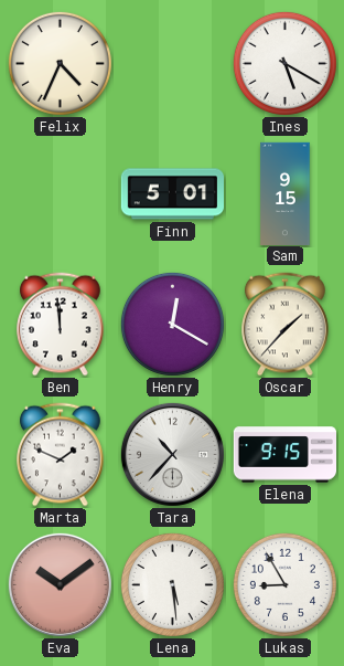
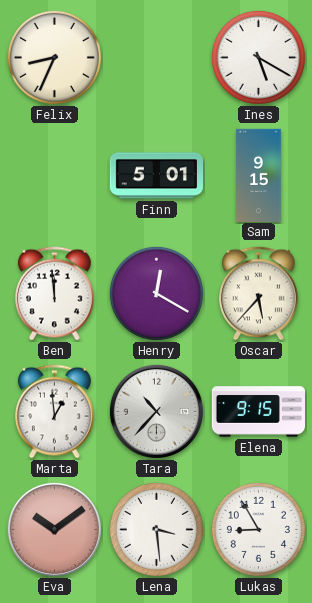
Felix: 4:34 -> 8:34 (54, 57)
Oscar: 1:37 -> 5:37 (259, 294)
Marta: 1:49 -> 12:59 (55, 412)
Lena: 5:29 -> 3:29 (156, 529)
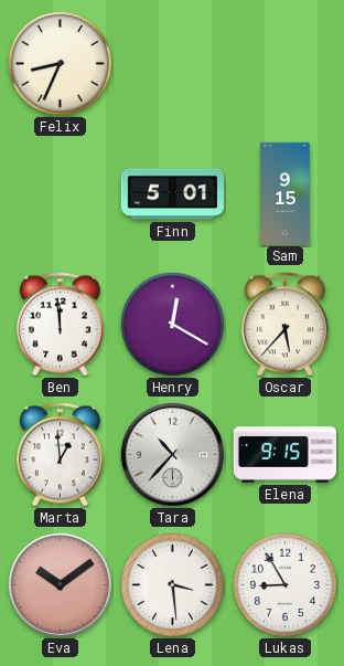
Ines: 5:20 -> none (258, 57)
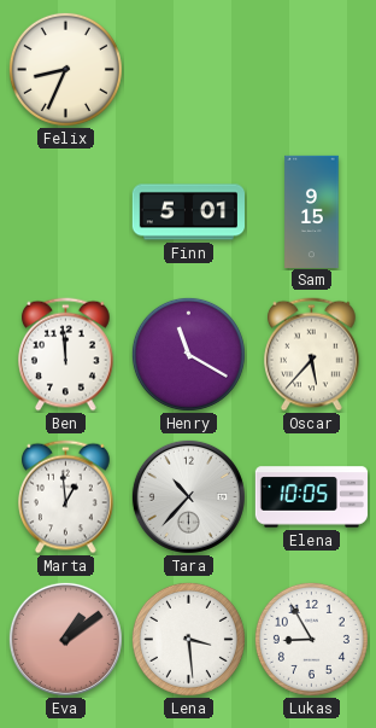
Henry: 12:20 -> 11:20 (188, 354)
Elena: 9:15 -> 10:05 (311, 497)
Eva: 10:09 -> 1:09 (65, 639)
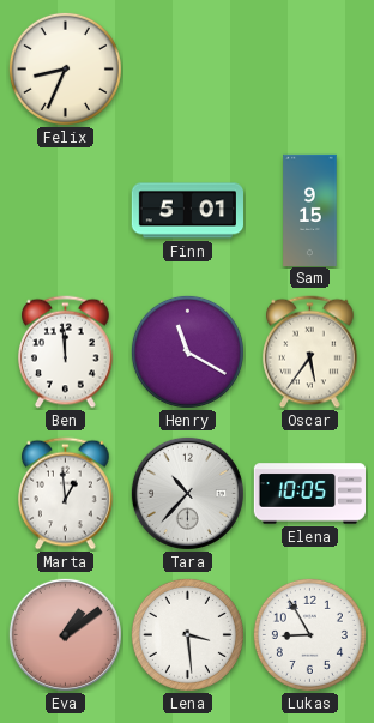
Oscar: 5:37 -> 5:36 (310, 353)
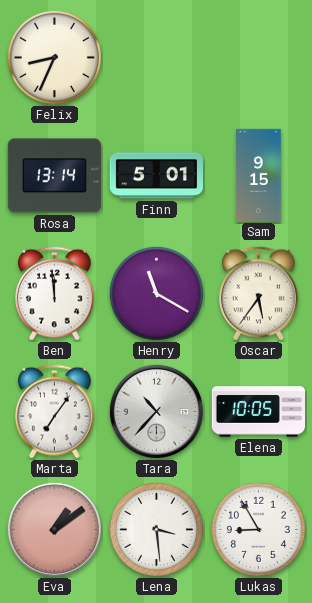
Rosa: none -> 13:14 (54, 176)
Marta: 12:59 -> 7:06 (55, 412)
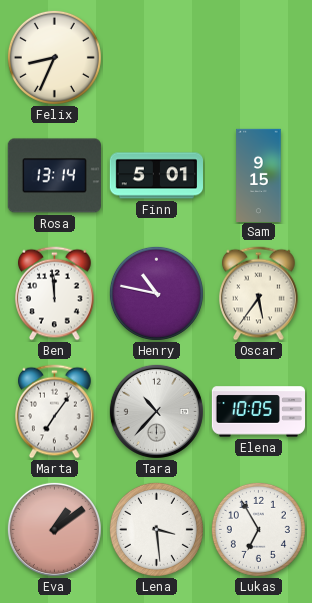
Henry: 11:20 -> 10:47 (156, 293)
Lukas: 8:55 -> 6:55 (258, 529)
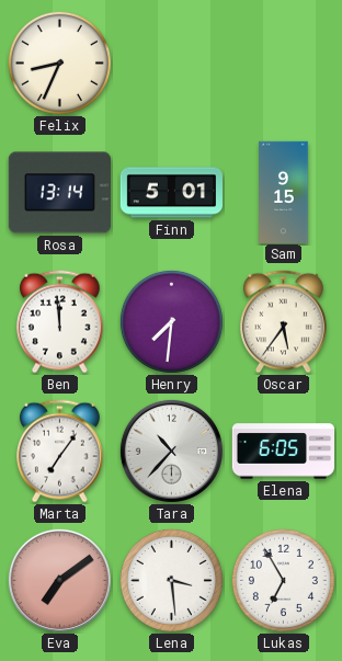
Henry: 10:47 -> 7:31 (171, 321)
Elena: 10:05 -> 6:05 (283, 452)
Eva: 1:09 -> 7:09 (59, 580)
